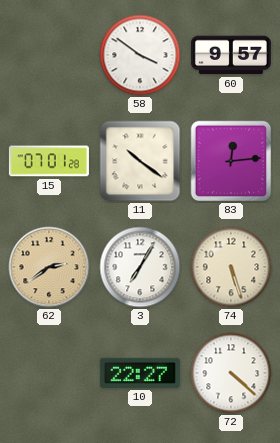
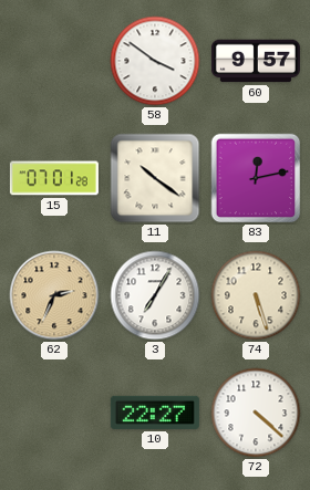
83: 12:14 -> 12:13 (256, 178)
62: 2:39 -> 2:34 (54, 295)
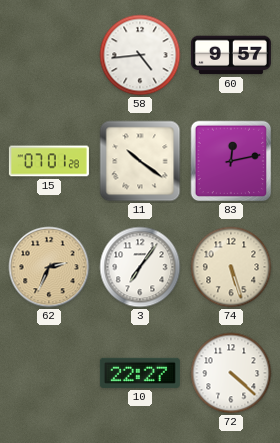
58: 3:51 -> 4:44 (140, 55)
3: 7:05 -> 7:06 (140, 267)
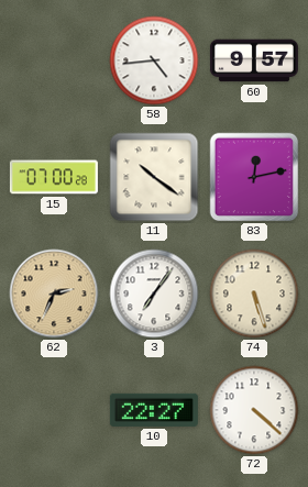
15: 07:01 -> 07:00 (54, 177)
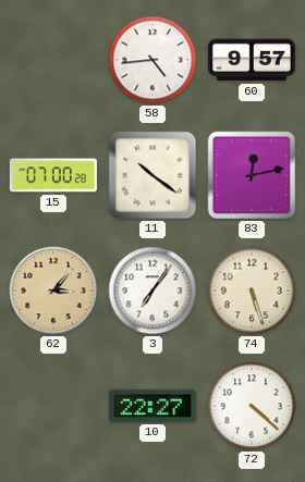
62: 2:34 -> 3:07 (53, 291)
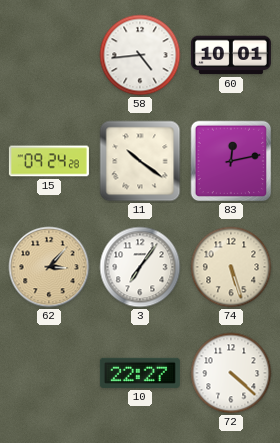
60: 9:57 -> 10:01 (231, 55)
15: 07:00 -> 09:24 (49, 161)
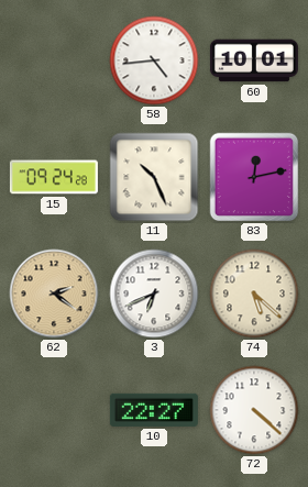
11: 10:21 -> 10:26 (154, 177)
62: 3:07 -> 2:21 (54, 294)
3: 7:06 -> 6:41 (154, 294)
74: 5:27 -> 5:22 (254, 294)
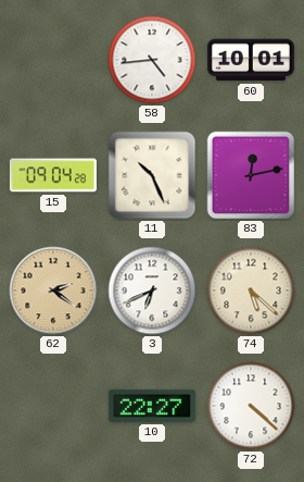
15: 09:24 -> 09:04 (53, 175)
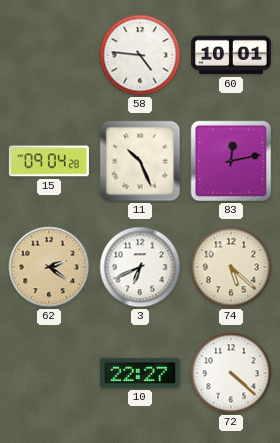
58: 4:44 -> 4:46 (140, 55)
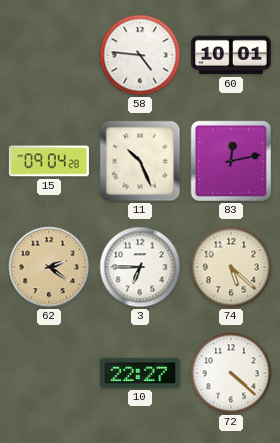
3: 6:41 -> 6:45 (140, 267)
